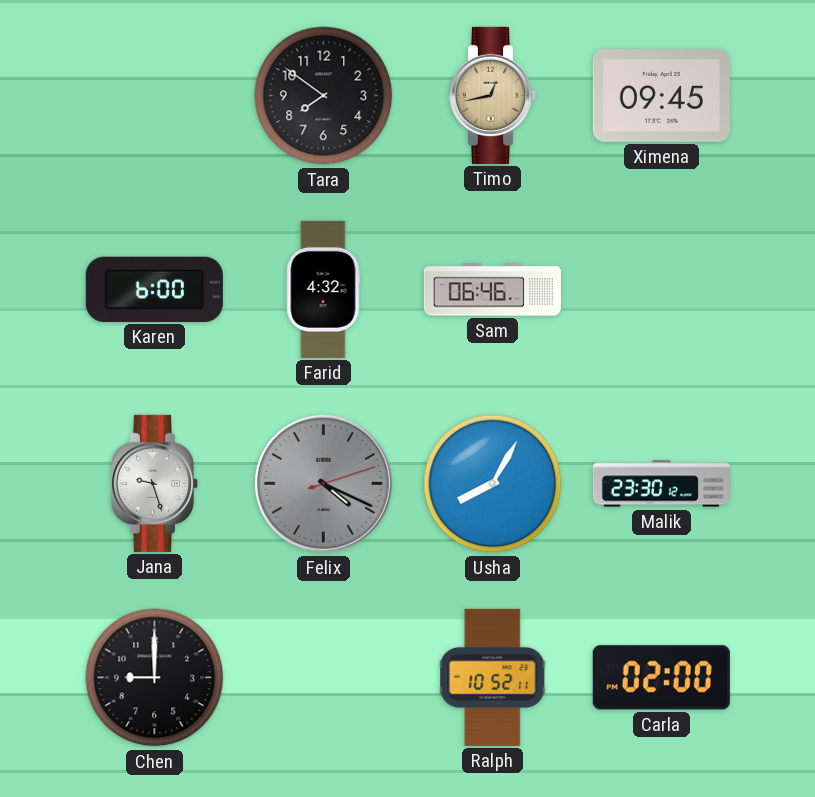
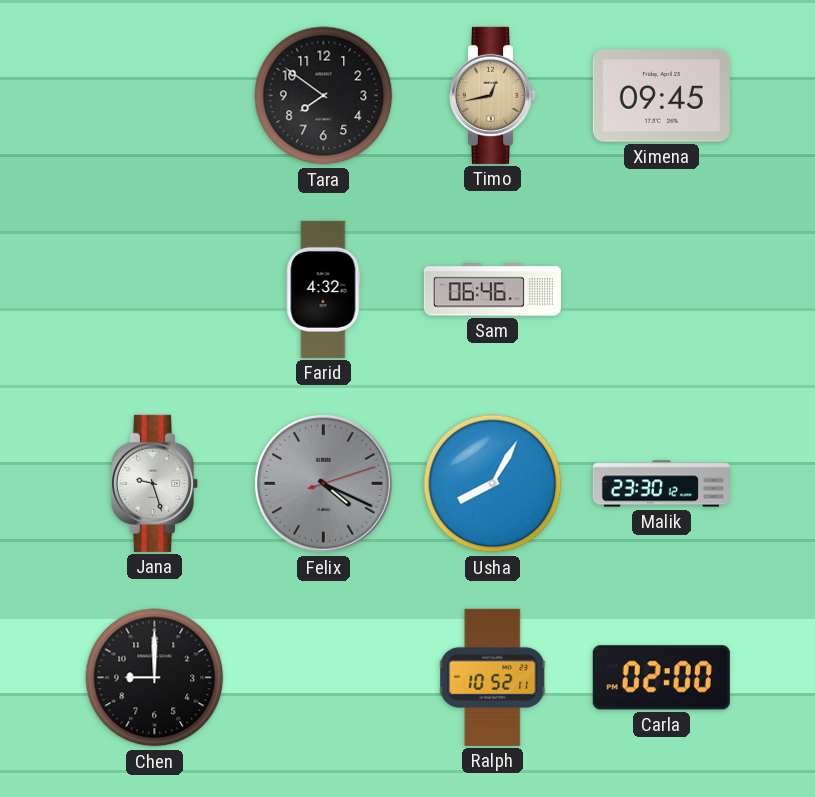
Karen: 6:00 -> none (154, 289)
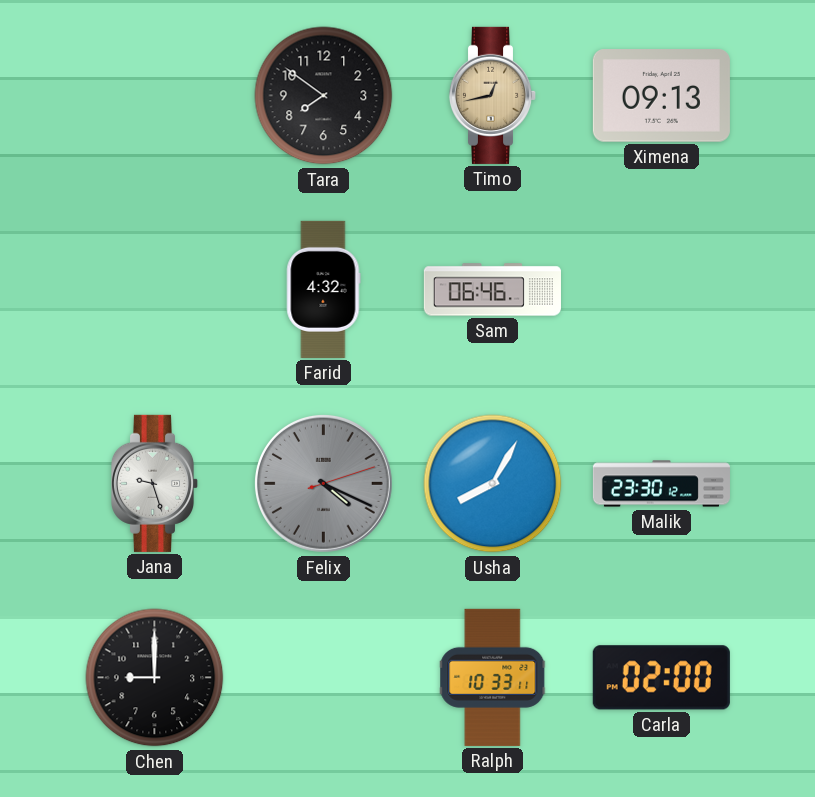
Ximena: 09:45 -> 09:13 (661, 96)
Ralph: 10:52 -> 10:33 (493, 677)
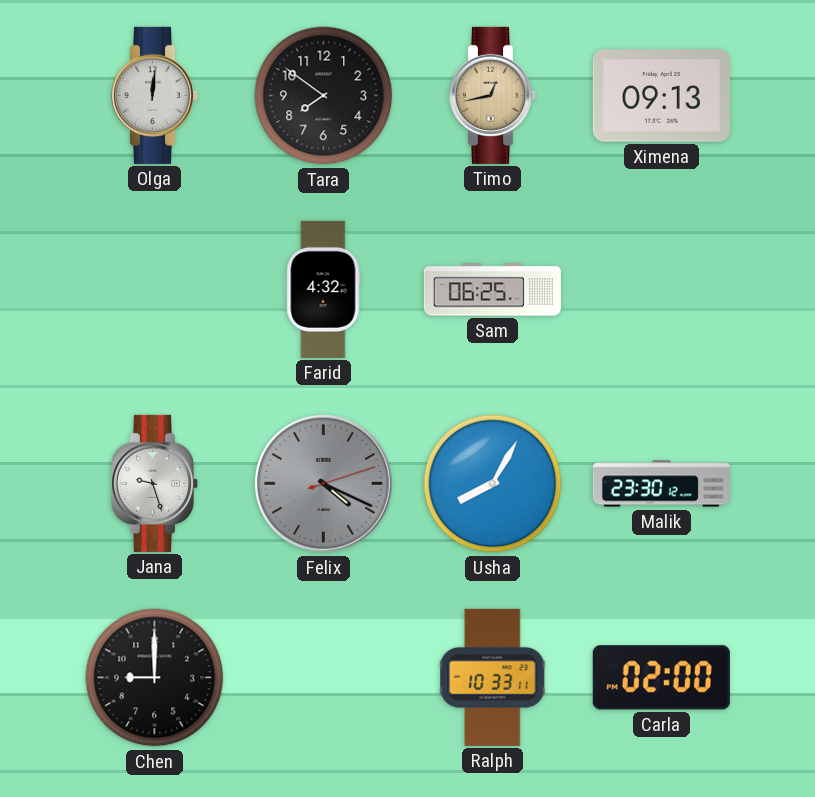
Olga: none -> 12:01 (155, 95)
Sam: 06:46 -> 06:25 (492, 290)
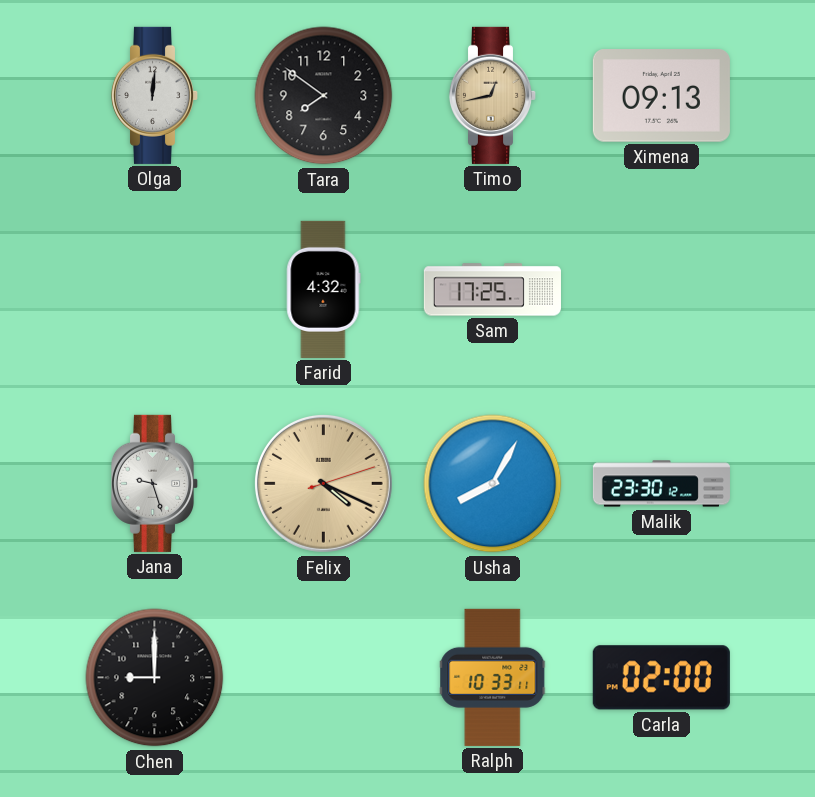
Sam: 06:25 -> 17:25 (492, 290)
Felix dial: grey -> champagne (324, 484)
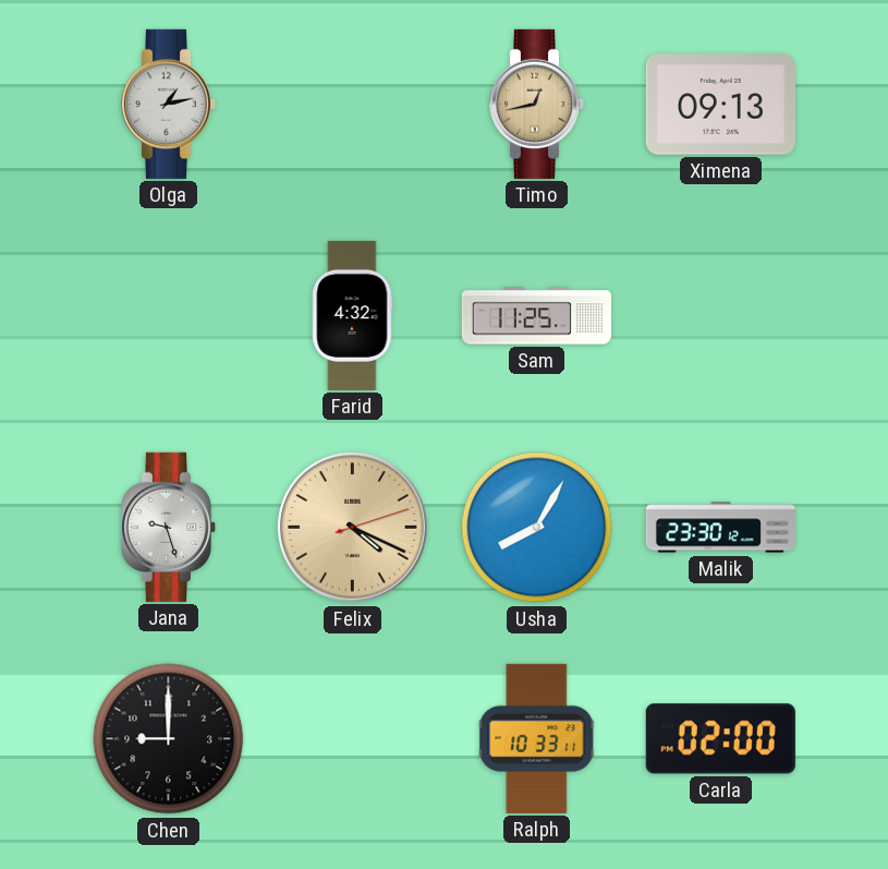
Olga: 12:01 -> 1:13 (169, 104)
Tara: 7:51 -> none (324, 96)
Sam: 17:25 -> 11:25 (536, 316)
